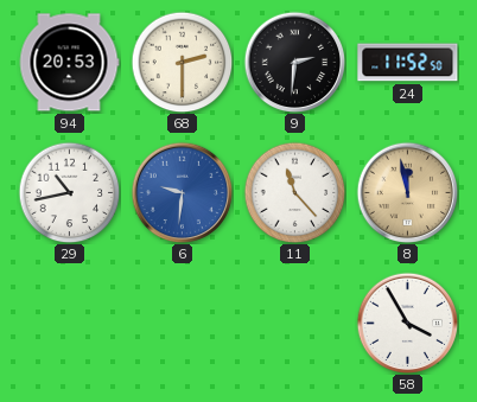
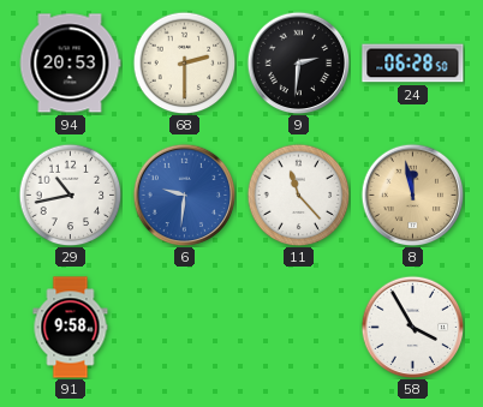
24: 11:52 -> 06:28 (413, 64)
91: none -> 9:58 (71, 328)
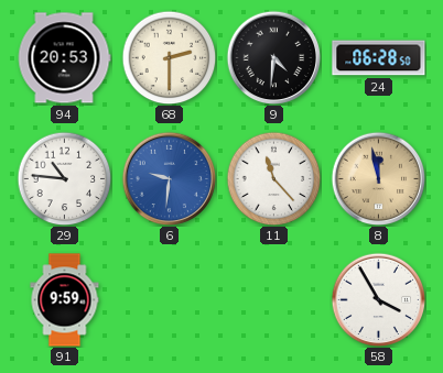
9: 2:31 -> 4:31 (273, 57)
29: 10:43 -> 10:46 (64, 178)
91: 9:58 -> 9:59 (65, 300)
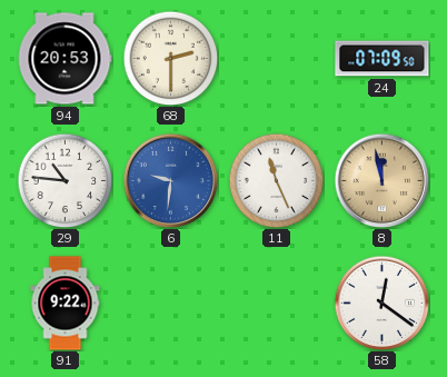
9: 4:31 -> none (273, 57)
24: 06:28 -> 07:09 (383, 59)
11: 11:23 -> 11:26 (276, 180)
91: 9:59 -> 9:22 (66, 304)
58: 3:55 -> 12:21 (381, 302)
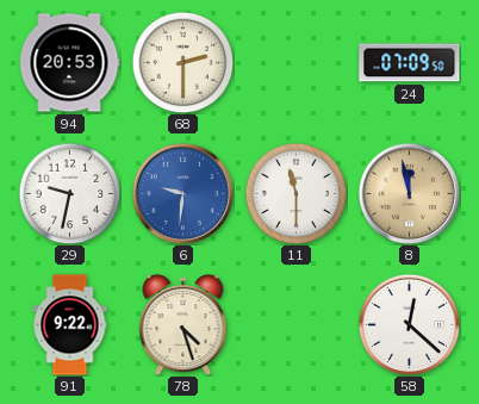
29: 10:46 -> 9:32 (69, 193)
11: 11:26 -> 11:30 (296, 193)
78: none -> 4:27 (183, 325)
58: 12:21 -> 12:22 (409, 324)
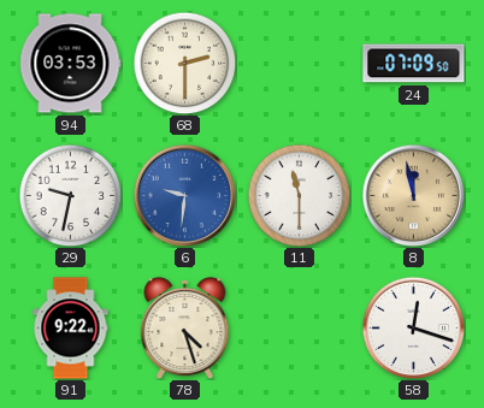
94: 20:53 -> 03:53 (70, 64)
58: 12:22 -> 12:18 (413, 327)
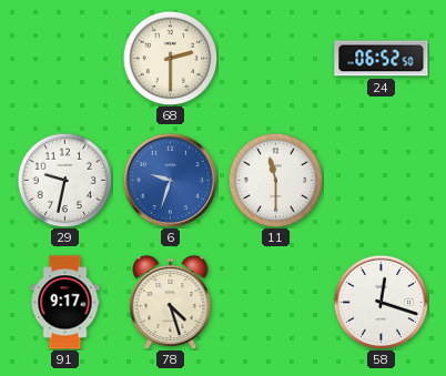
94: 03:53 -> none (70, 64)
24: 07:09 -> 06:52 (382, 59)
6: 9:31 -> 9:33 (170, 180)
8: 11:58 -> none (413, 195)
91: 9:22 -> 9:17 (65, 303)
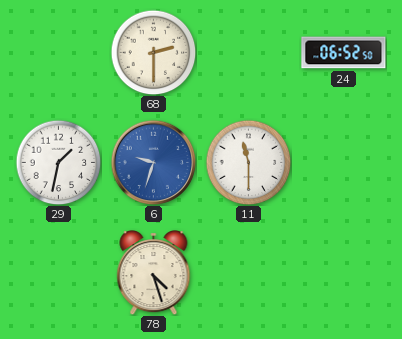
29: 9:32 -> 1:32 (58, 162)
91: 9:17 -> none (65, 303)
58: 12:18 -> none (381, 302)
